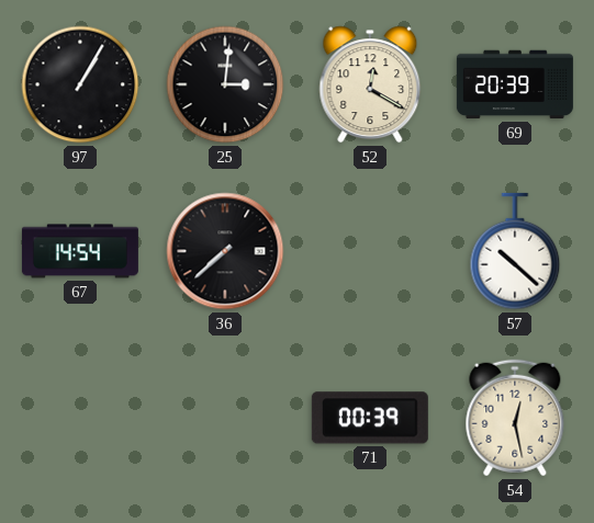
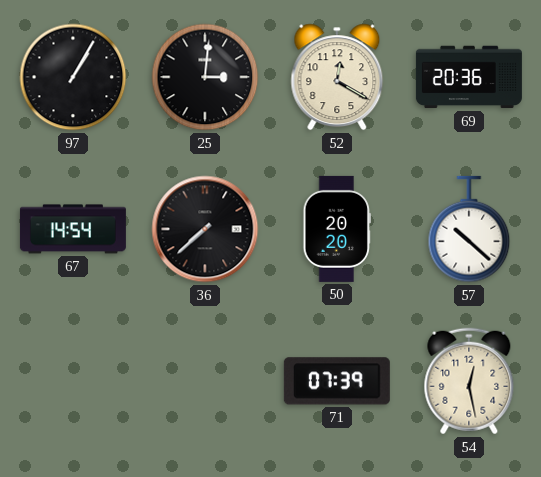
69: 20:39 -> 20:36 (469, 77)
50: none -> 20:20 (336, 229)
71: 00:39 -> 07:39 (337, 381)
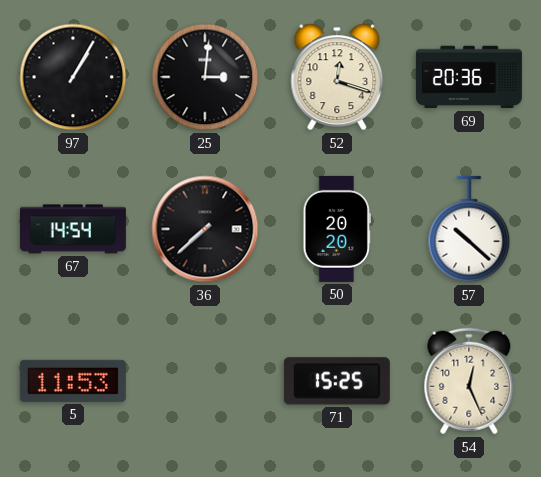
52: 12:20 -> 12:18 (337, 77)
5: none -> 11:53 (73, 381)
71: 07:39 -> 15:25 (337, 381)
54: 12:28 -> 12:26 (469, 381)
